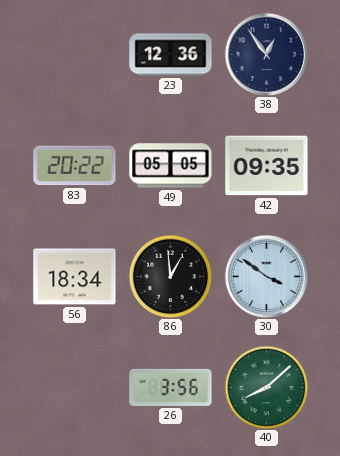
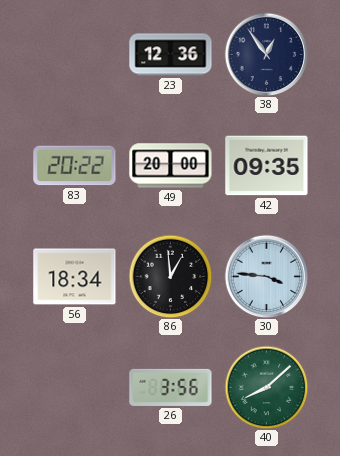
49: 05:05 -> 20:00 (171, 166)
30: 3:51 -> 3:46 (266, 276)
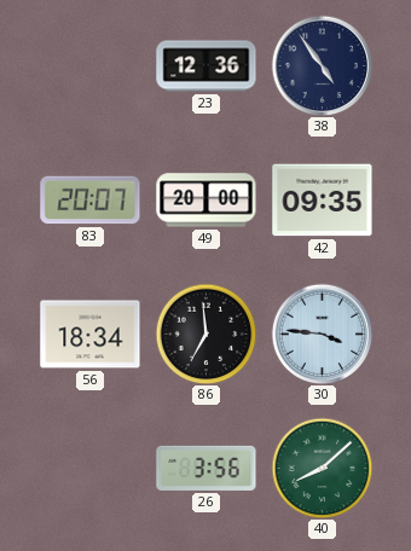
38: 12:54 -> 4:54 (322, 65)
83: 20:22 -> 20:07 (91, 201)
86: 12:59 -> 6:59 (205, 333)
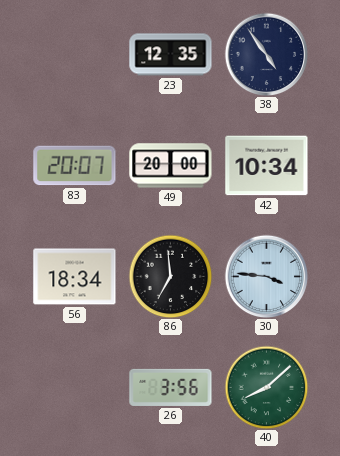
23: 12:36 -> 12:35 (171, 55)
42: 09:35 -> 10:34 (267, 166)
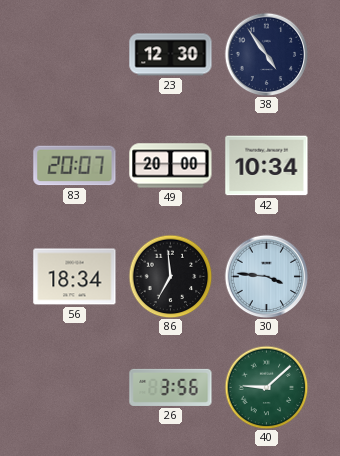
23: 12:35 -> 12:30 (171, 55)
40: 8:08 -> 9:08 (266, 387)
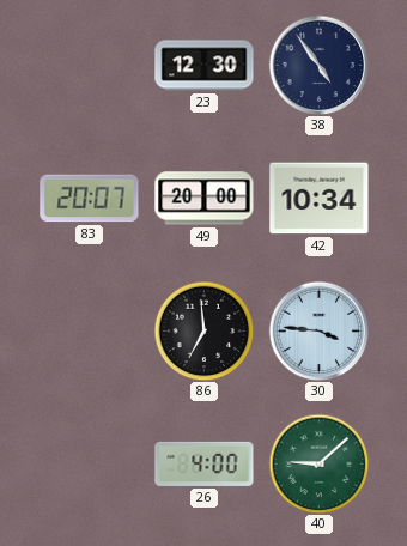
56: 18:34 -> none (75, 277)
26: 3:56 -> 4:00 (205, 463)
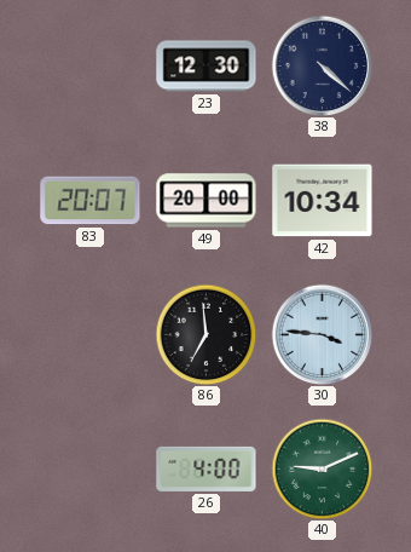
38: 4:54 -> 4:22 (322, 65)
40: 9:08 -> 9:11 (322, 468)
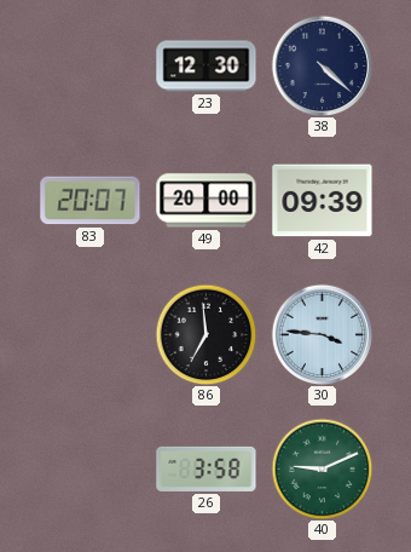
42: 10:34 -> 09:39 (323, 201)
26: 4:00 -> 3:58 (207, 468)
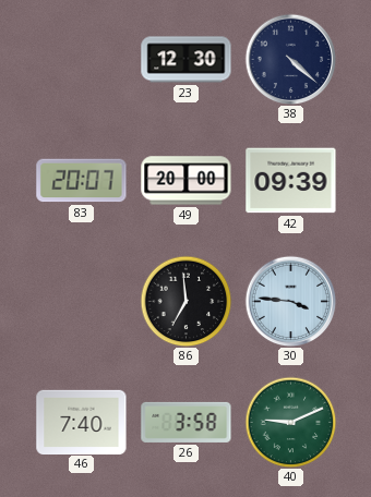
46: none -> 7:40 (82, 422)
